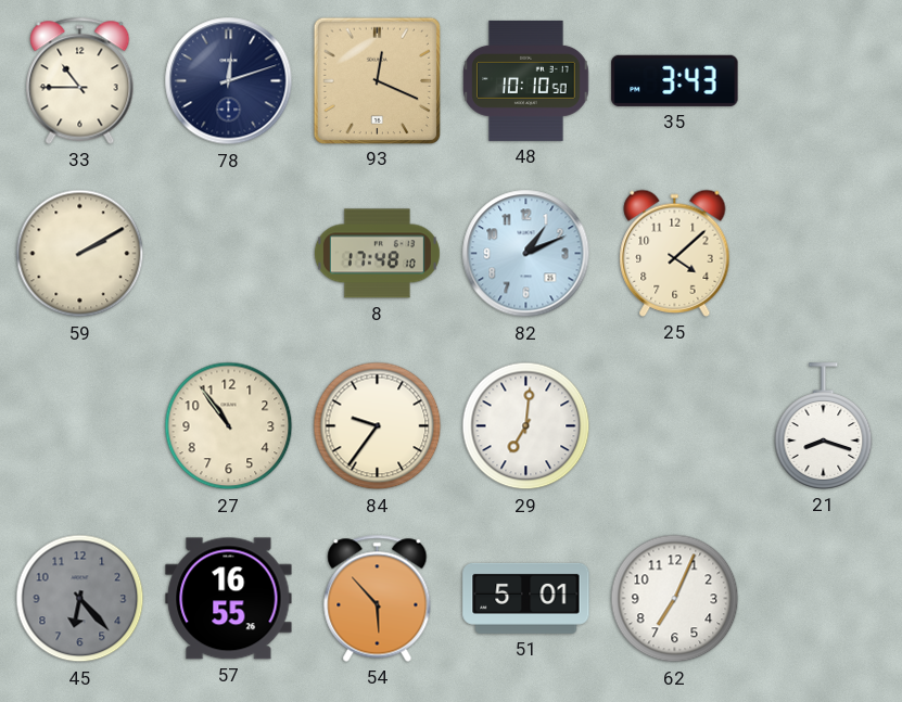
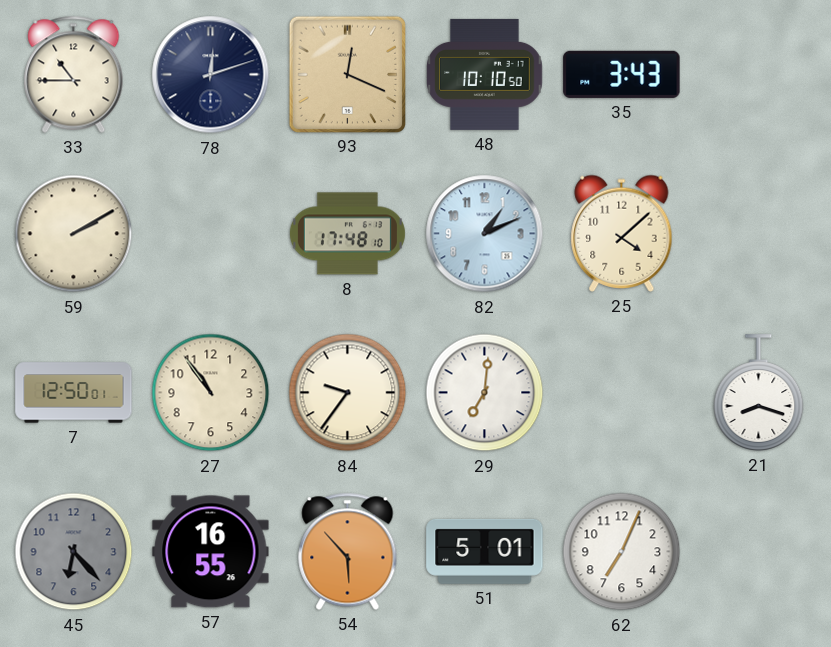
7: none -> 12:50 (74, 393)
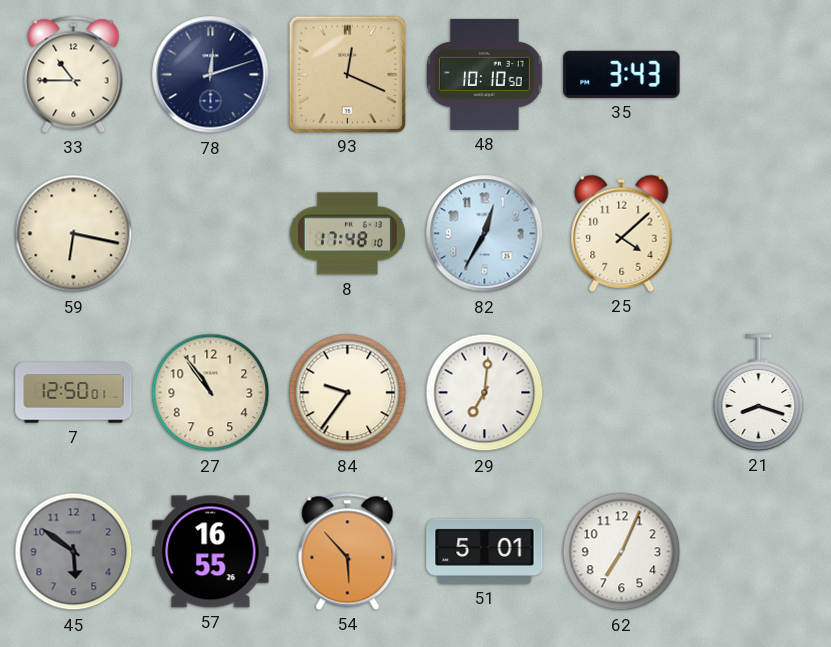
59: 2:10 -> 6:17 (74, 234)
82: 1:11 -> 12:35 (485, 234)
45: 6:23 -> 5:51 (74, 552)
